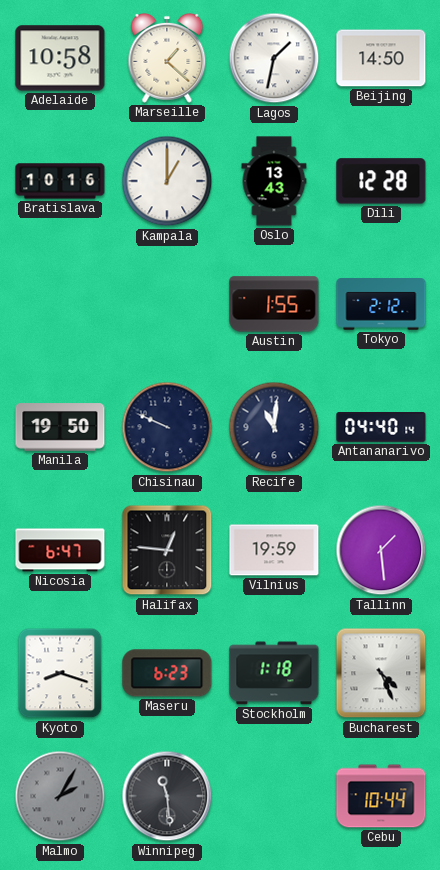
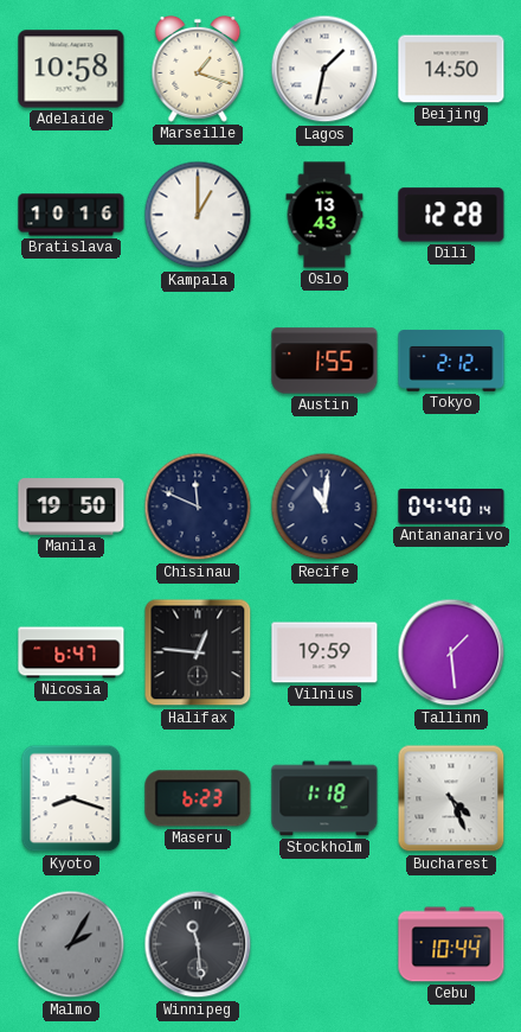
Marseille: 1:22 -> 1:18 (198, 69)
Chisinau: 9:49 -> 11:49 (198, 507)
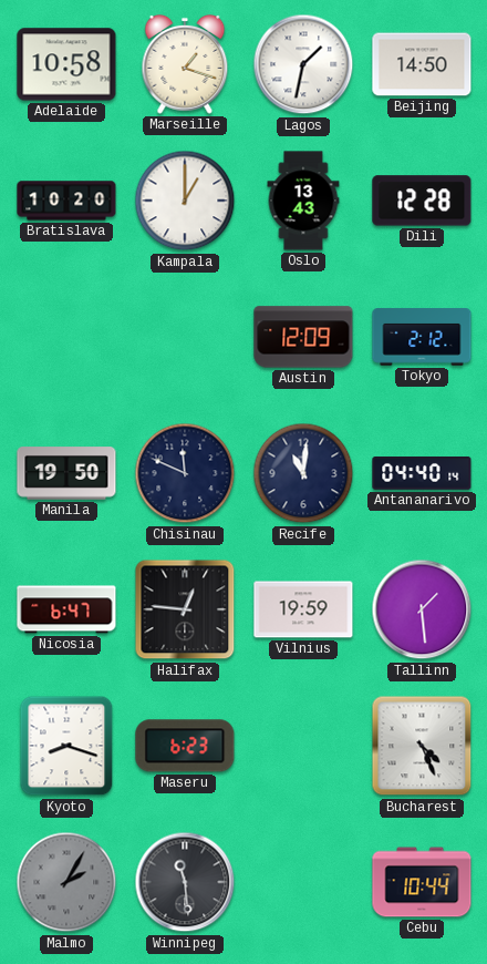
Bratislava: 10:16 -> 10:20 (66, 201)
Austin: 1:55 -> 12:09 (303, 337)
Stockholm: 1:18 -> none (324, 798)
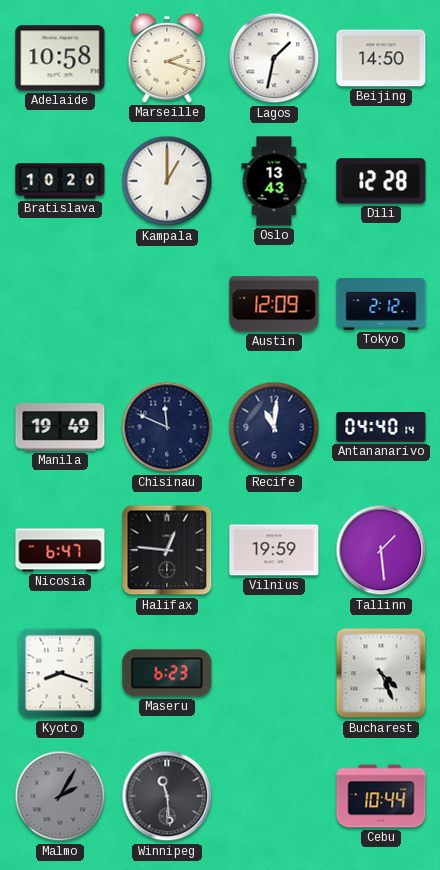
Marseille: 1:18 -> 2:18 (167, 58)
Manila: 19:50 -> 19:49 (60, 427)
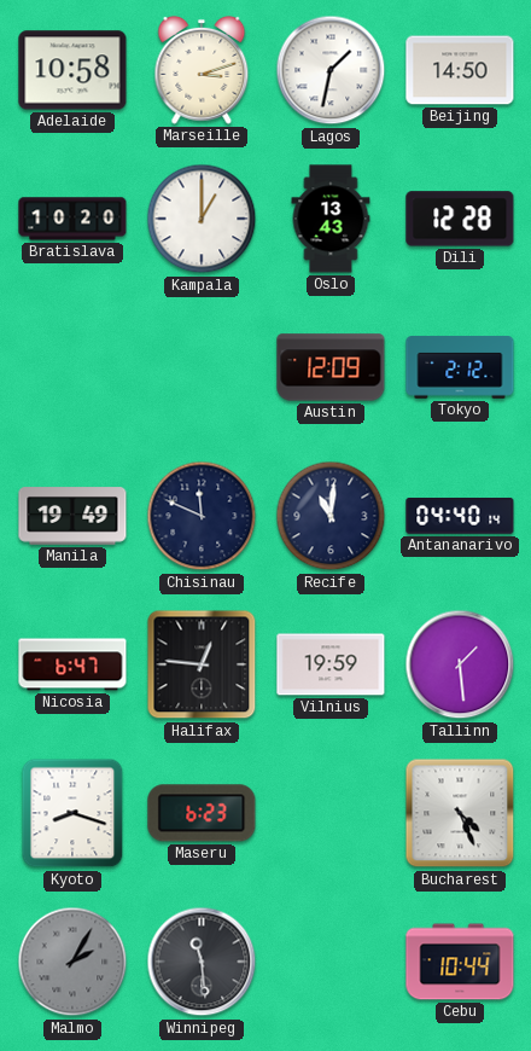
Marseille: 2:18 -> 3:12 (202, 70)
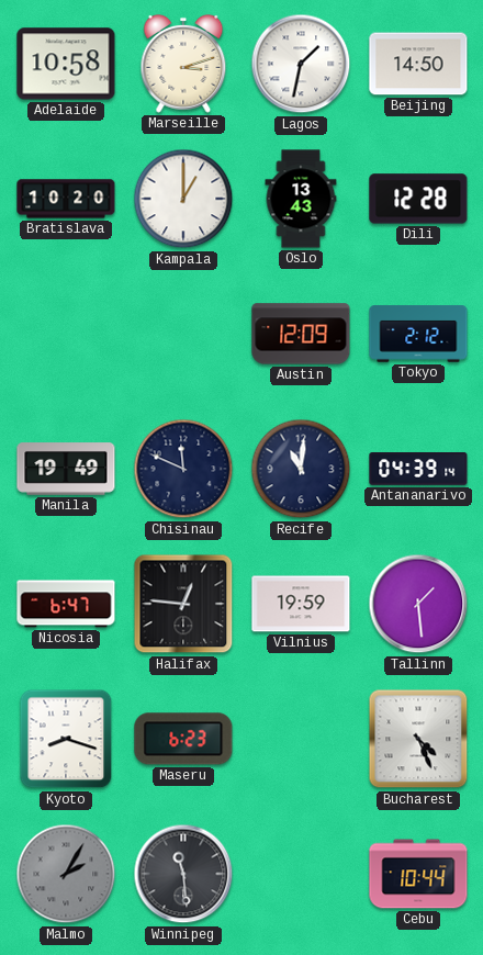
Antananarivo: 04:40 -> 04:39 (418, 469)
